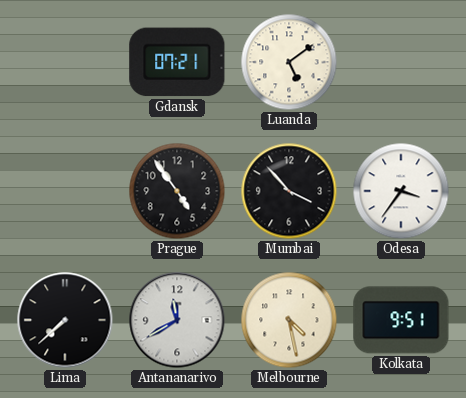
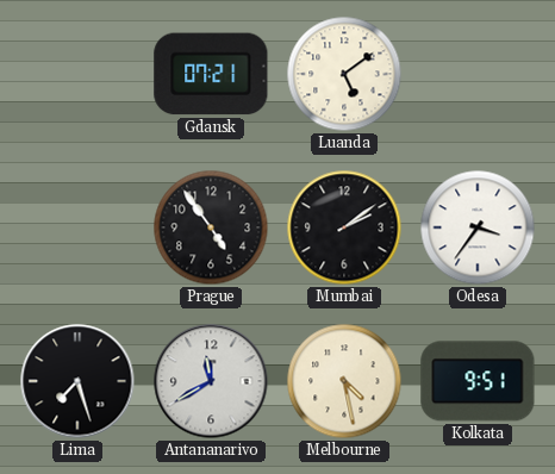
Mumbai: 3:53 -> 2:09 (344, 227)
Lima: 7:38 -> 7:27 (77, 381)
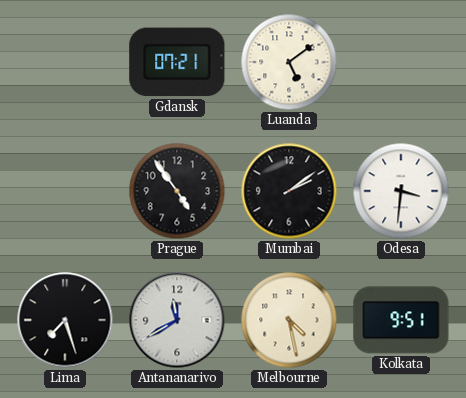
Odesa: 3:36 -> 3:31 (401, 191)
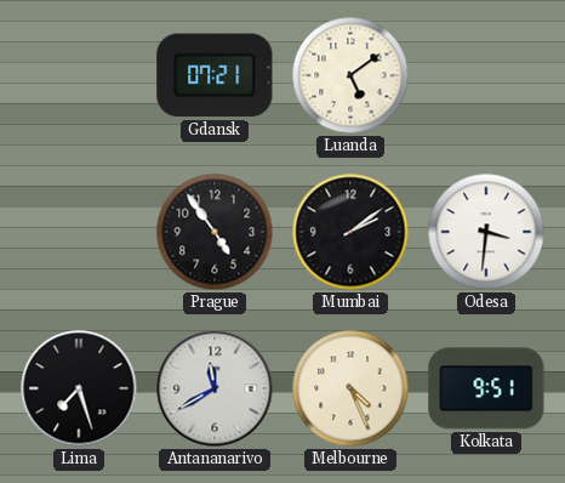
Melbourne: 4:28 -> 4:26 (350, 388)
